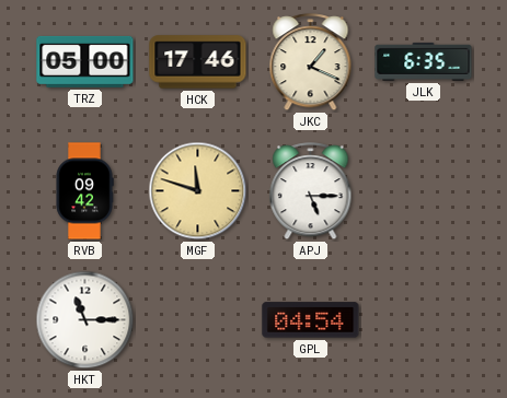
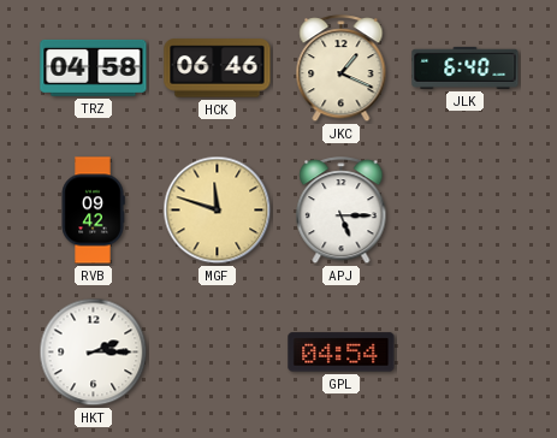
TRZ: 05:00 -> 04:58 (94, 67)
HCK: 17:46 -> 06:46 (218, 69)
JLK: 6:35 -> 6:40 (466, 67)
HKT: 11:15 -> 2:15 (94, 353)
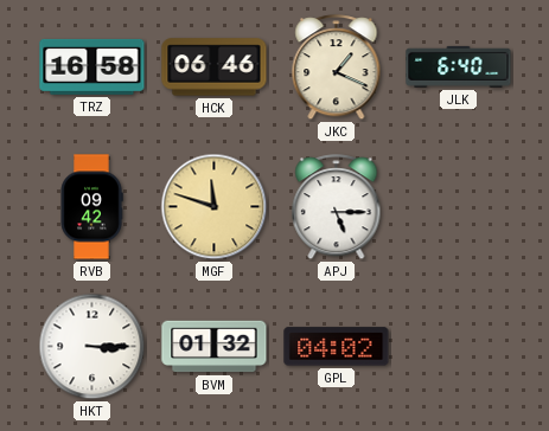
TRZ: 04:58 -> 16:58 (92, 66)
HKT: 2:15 -> 3:15 (92, 347)
BVM: none -> 01:32 (215, 347)
GPL: 04:54 -> 04:02 (337, 347)
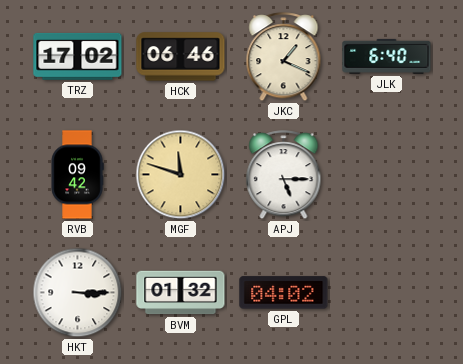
TRZ: 16:58 -> 17:02 (78, 56)
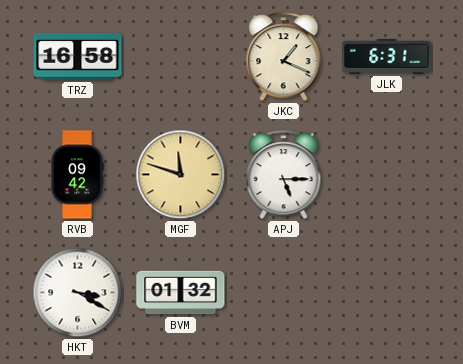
TRZ: 17:02 -> 16:58 (78, 56)
HCK: 06:46 -> none (181, 57)
JLK: 6:40 -> 6:31 (387, 56)
HKT: 3:15 -> 3:20 (78, 293)
GPL: 04:02 -> none (284, 293)
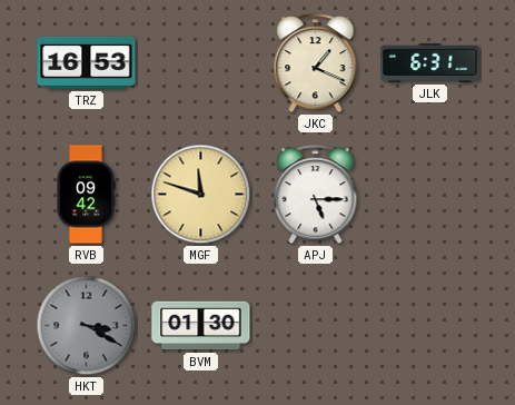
TRZ: 16:58 -> 16:53 (87, 62)
HKT dial: white -> grey (87, 326)
BVM: 01:32 -> 01:30 (201, 326)
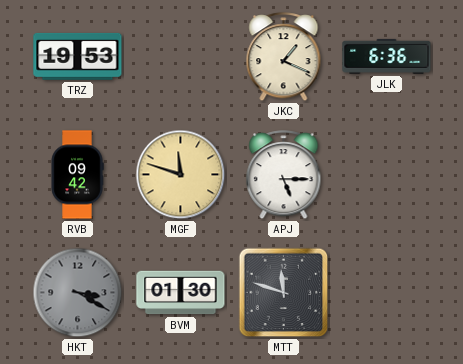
TRZ: 16:53 -> 19:53 (78, 56)
JLK: 6:31 -> 6:36 (387, 56)
MTT: none -> 11:48 (284, 293)
